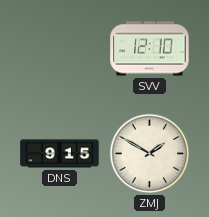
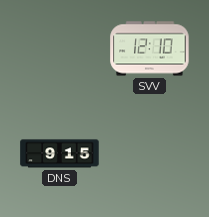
ZMJ: 1:50 -> none (150, 154)
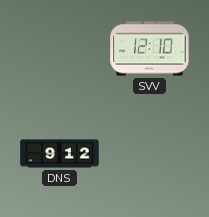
DNS: 9:15 -> 9:12 (60, 154)
